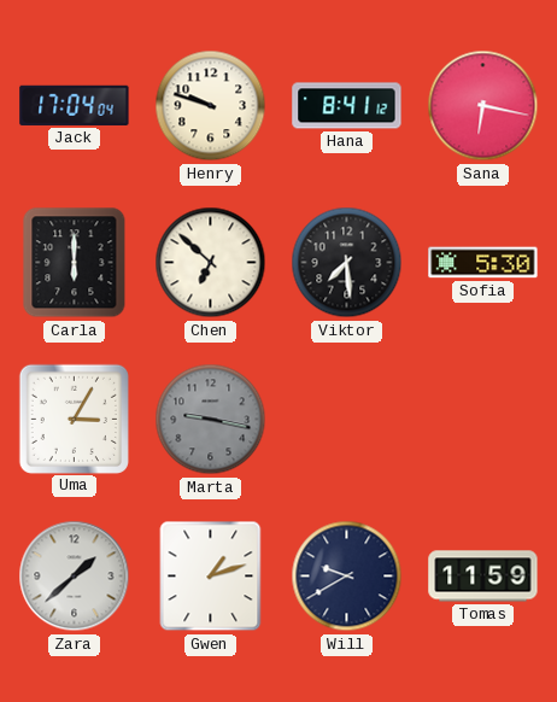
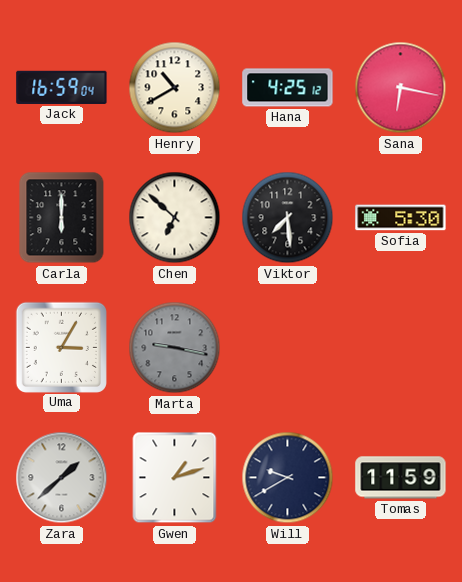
Jack: 17:04 -> 16:59 (62, 87)
Henry: 9:48 -> 10:40 (175, 88)
Hana: 8:41 -> 4:25 (288, 88)
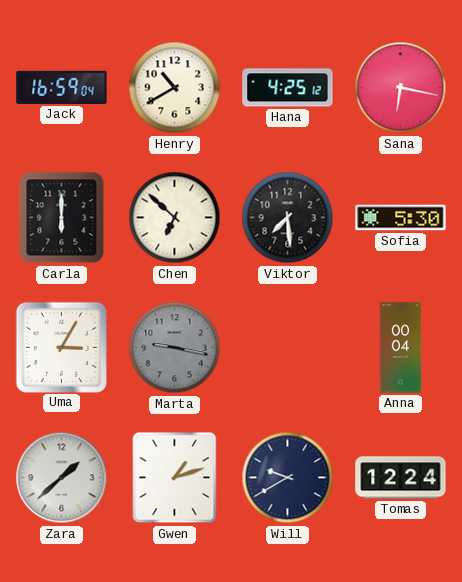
Anna: none -> 00:04 (401, 348)
Tomas: 11:59 -> 12:24 (401, 478)
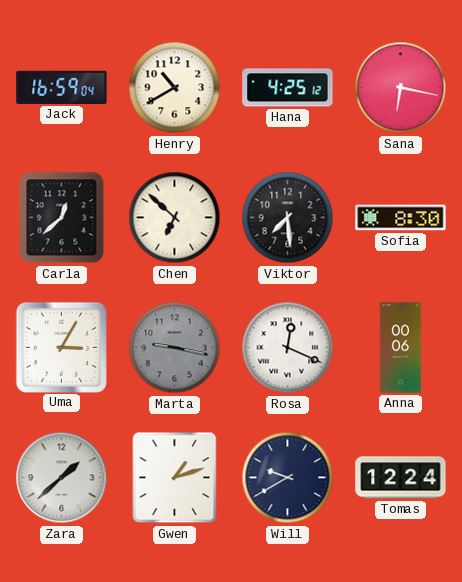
Carla: 6:00 -> 12:38 (62, 218)
Sofia: 5:30 -> 8:30 (401, 218)
Rosa: none -> 12:19 (288, 348)
Anna: 00:04 -> 00:06 (401, 348)
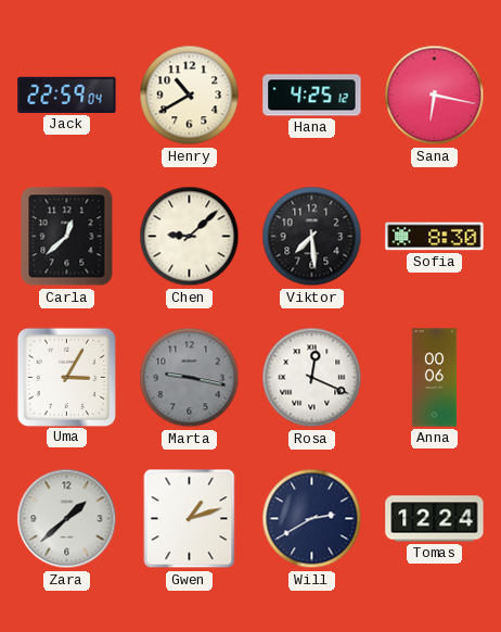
Jack: 16:59 -> 22:59 (67, 94)
Chen: 6:52 -> 9:08 (190, 237)
Will: 9:40 -> 2:40 (312, 519)
